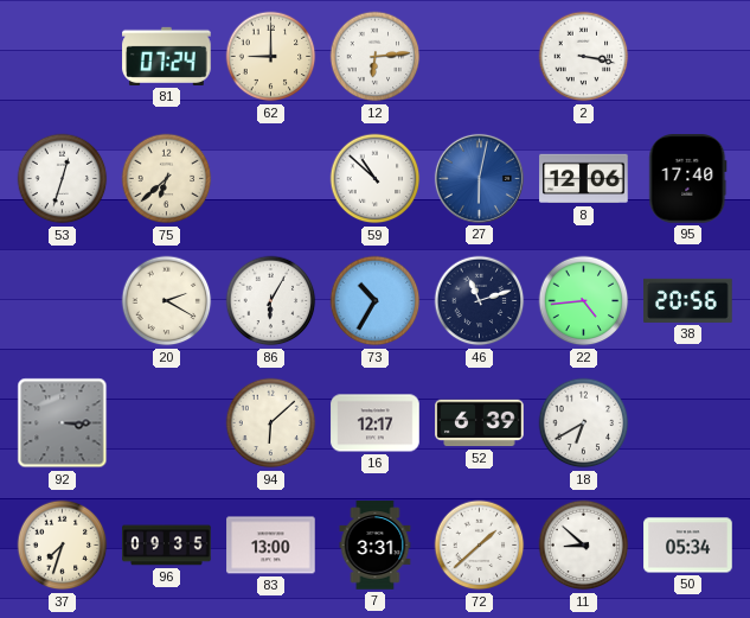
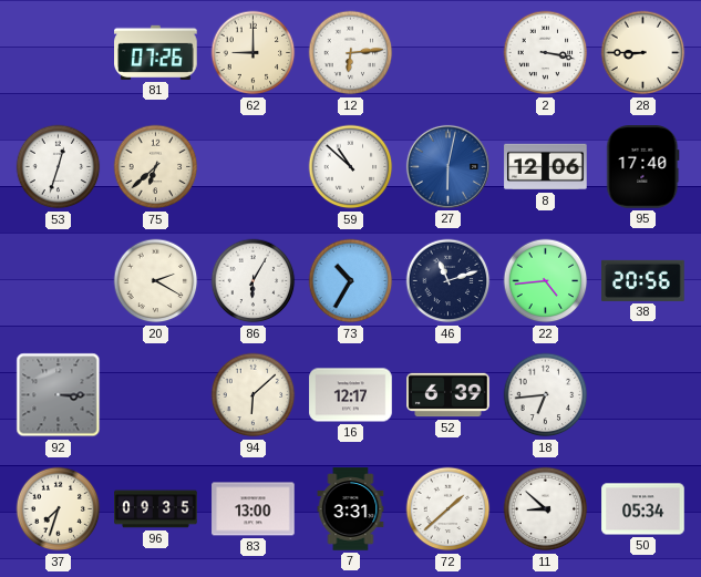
81: 07:24 -> 07:26 (156, 52)
28: none -> 8:45 (643, 53)
18: 6:40 -> 6:44 (546, 395)
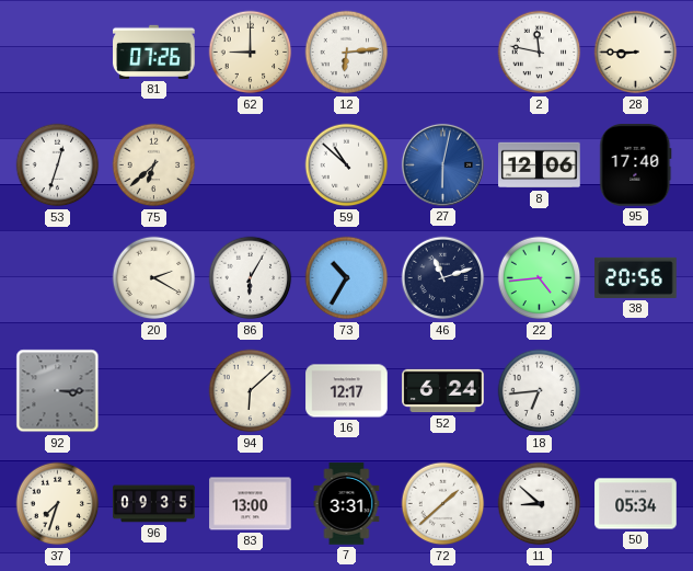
2: 3:17 -> 11:47 (540, 53)
52: 6:39 -> 6:24 (443, 391)
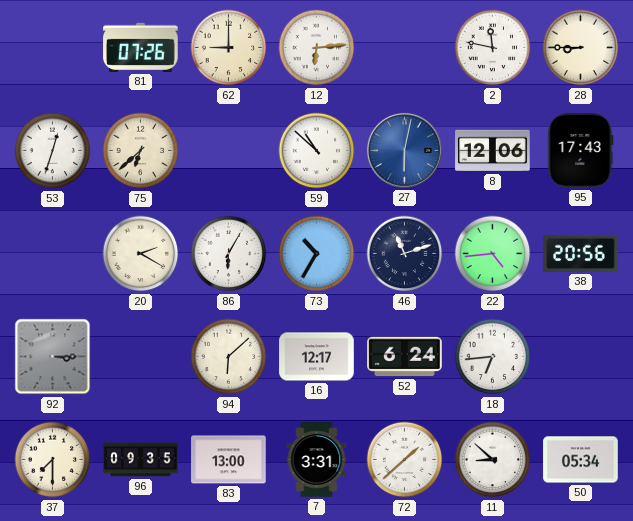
95: 17:40 -> 17:43 (581, 151)
37: 7:33 -> 7:30 (53, 460)
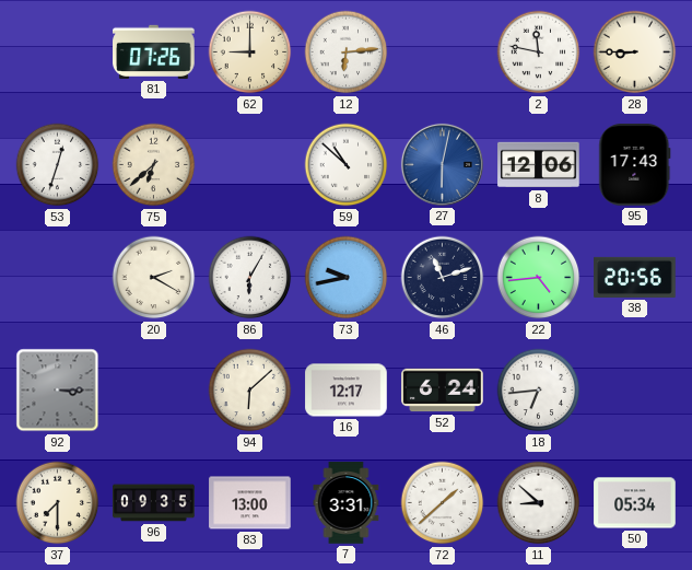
73: 10:35 -> 9:43 (347, 278)
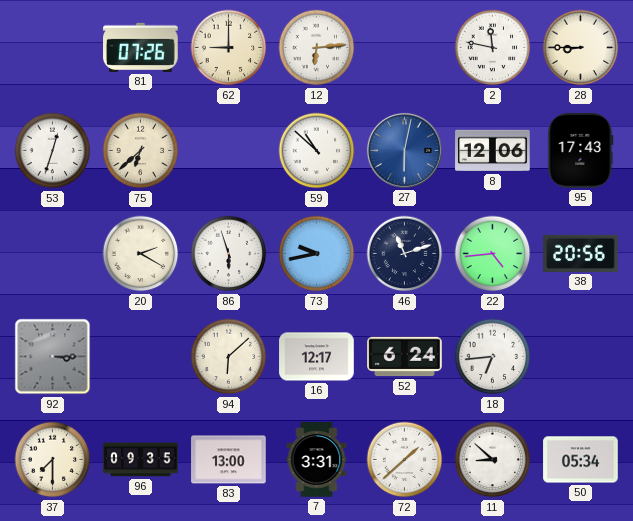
86: 6:05 -> 5:57 (229, 254)
